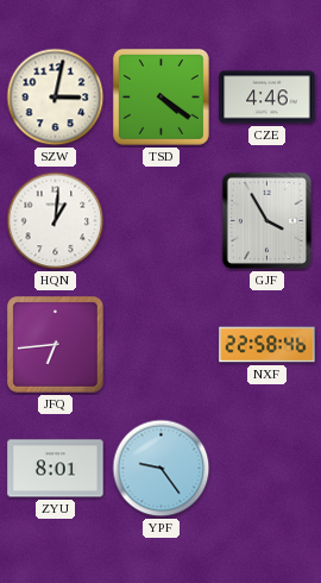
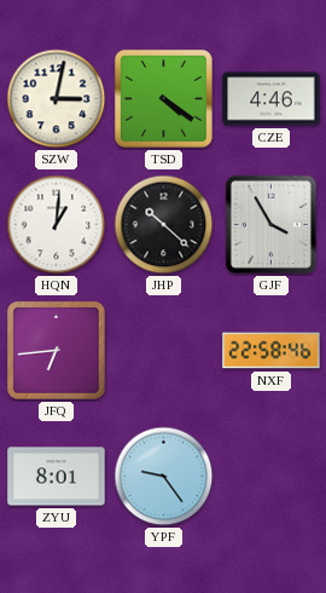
JHP: none -> 10:22 (164, 225)
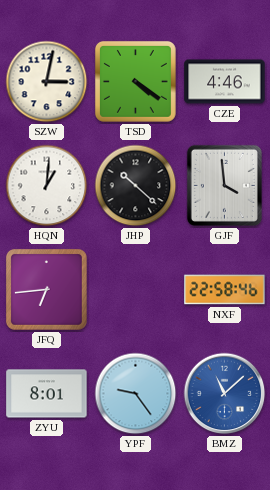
GJF: 3:55 -> 3:59 (224, 185)
BMZ: none -> 11:08 (225, 394)
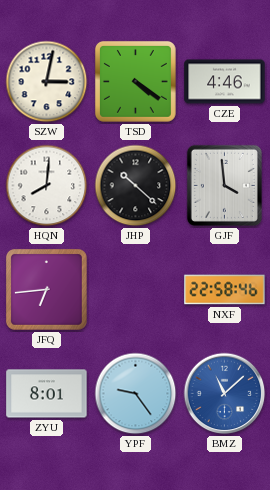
HQN: 1:01 -> 8:01 (47, 186)
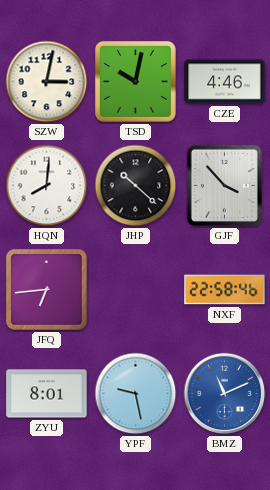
TSD: 4:21 -> 10:02 (135, 81)
GJF: 3:59 -> 3:53 (224, 185)
YPF: 9:24 -> 9:28 (136, 394)
BMZ: 11:08 -> 11:11 (225, 394)
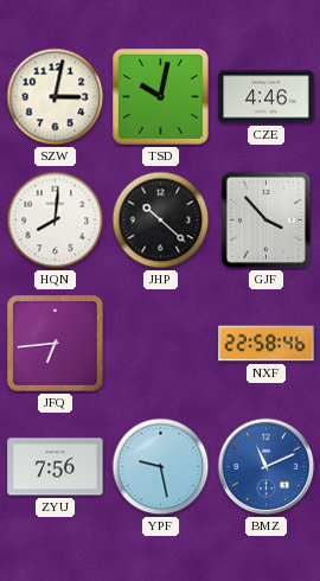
ZYU: 8:01 -> 7:56 (56, 467)
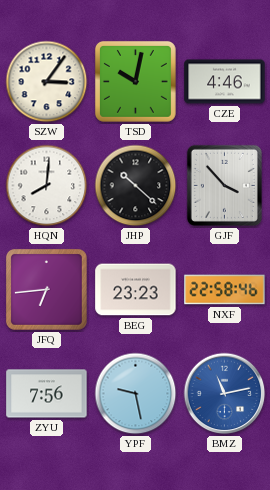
SZW: 3:02 -> 3:06 (47, 82)
BEG: none -> 23:23 (136, 290)
BMZ: 11:11 -> 11:13 (225, 394)
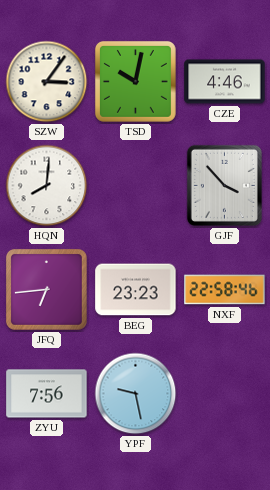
JHP: 10:22 -> none (136, 186)
BMZ: 11:13 -> none (225, 394)
